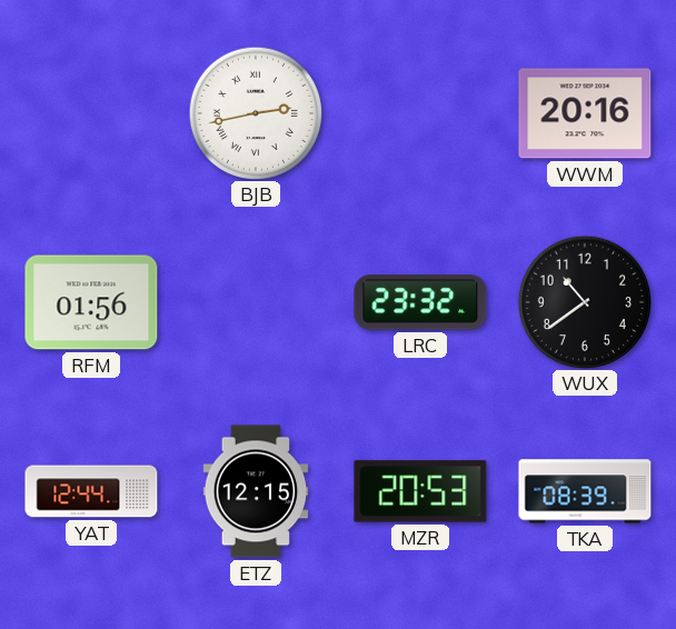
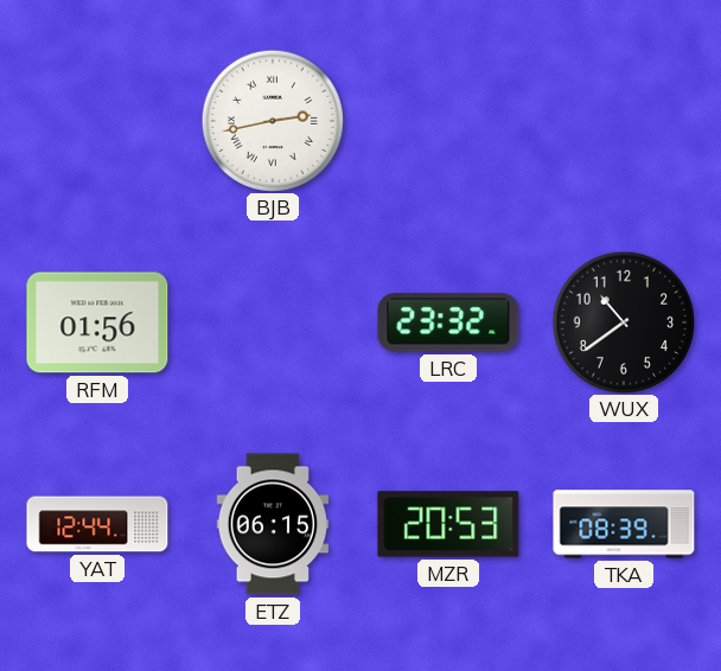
WWM: 20:16 -> none (585, 113)
ETZ: 12:15 -> 06:15 (273, 524)
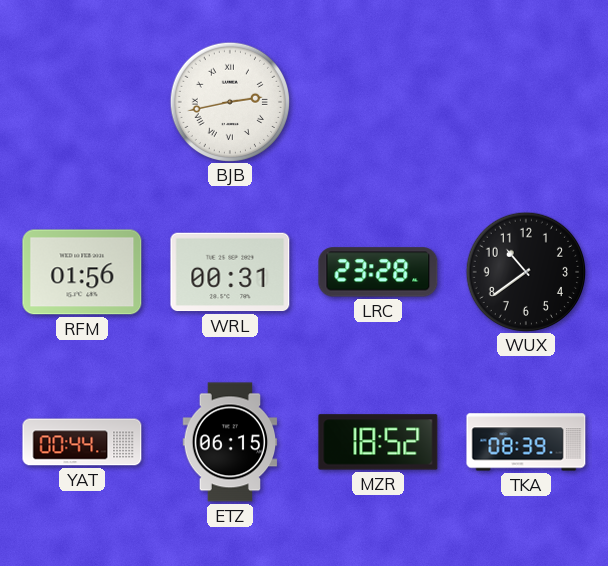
WRL: none -> 00:31 (230, 272)
LRC: 23:32 -> 23:28 (378, 272)
YAT: 12:44 -> 00:44 (82, 442)
MZR: 20:53 -> 18:52 (378, 442)
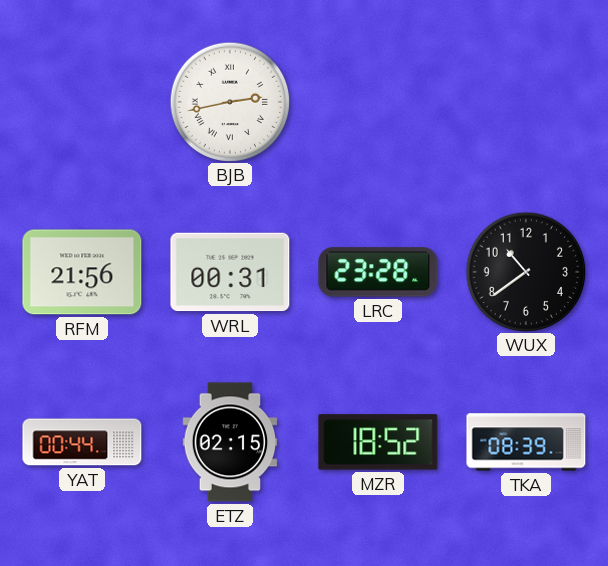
RFM: 01:56 -> 21:56 (82, 272)
ETZ: 06:15 -> 02:15 (230, 442)
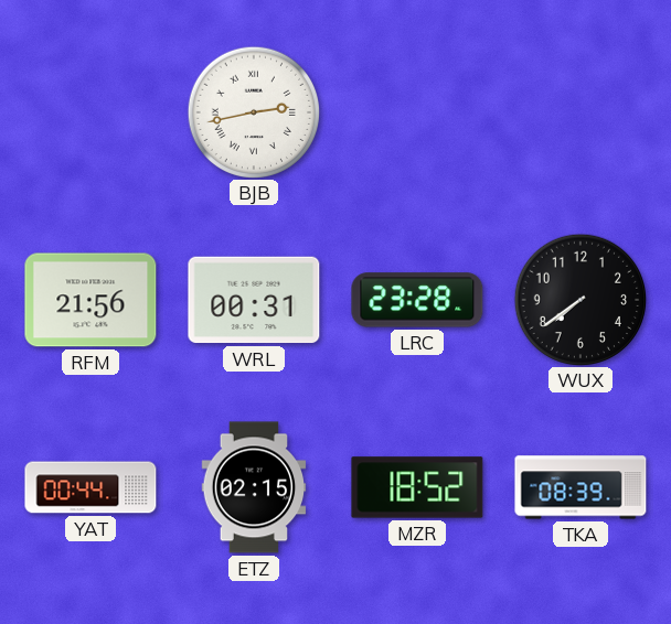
WUX: 10:39 -> 7:39 (579, 299)
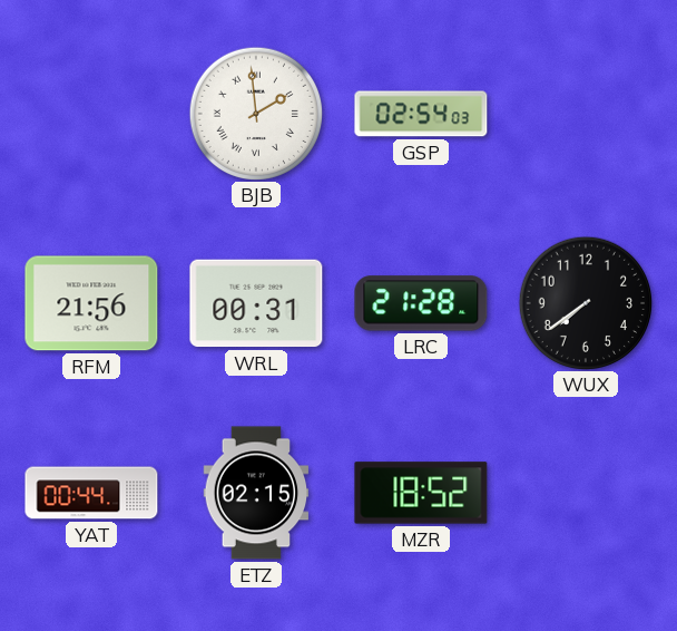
BJB: 2:43 -> 1:59 (255, 113)
GSP: none -> 02:54 (421, 114)
LRC: 23:28 -> 21:28 (421, 303)
TKA: 08:39 -> none (581, 487)
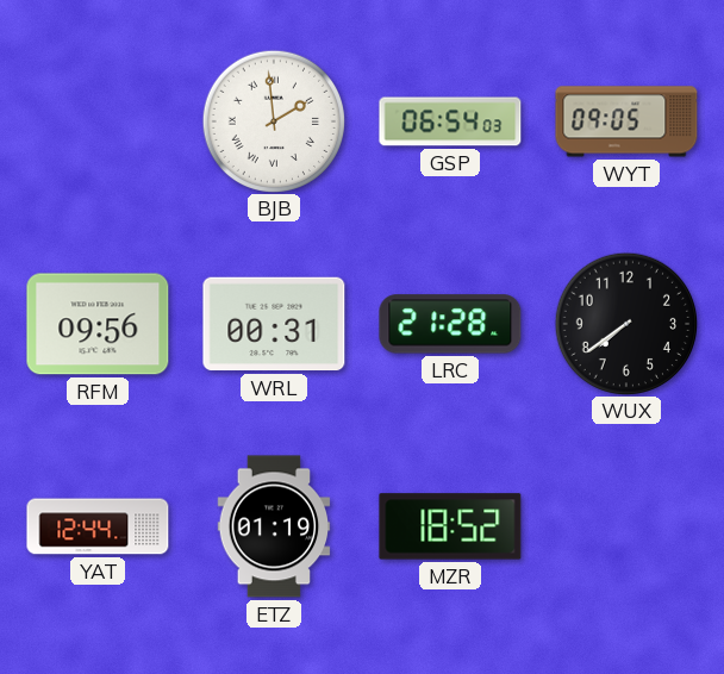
GSP: 02:54 -> 06:54 (450, 121)
WYT: none -> 09:05 (626, 121)
RFM: 21:56 -> 09:56 (98, 324)
YAT: 00:44 -> 12:44 (98, 526)
ETZ: 02:15 -> 01:19 (274, 526)
